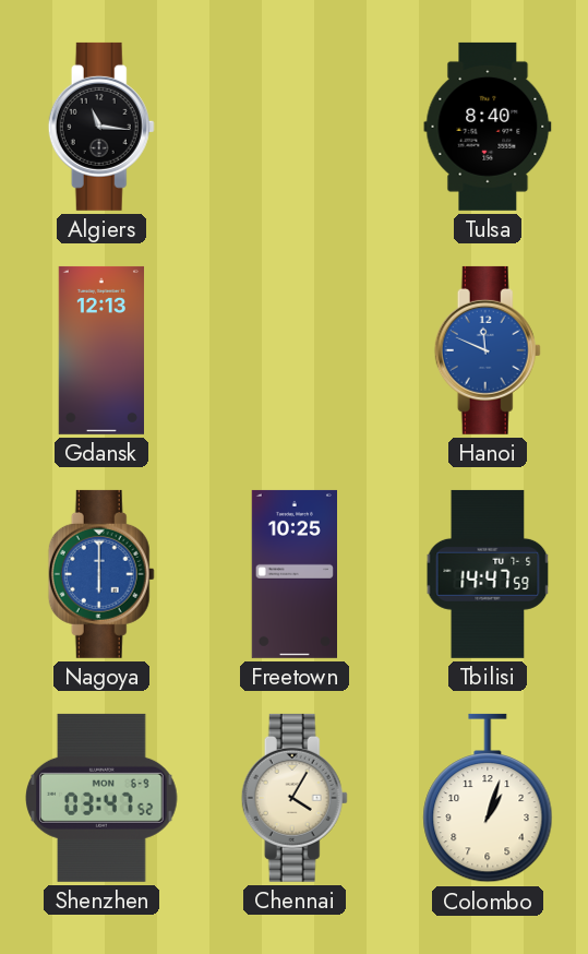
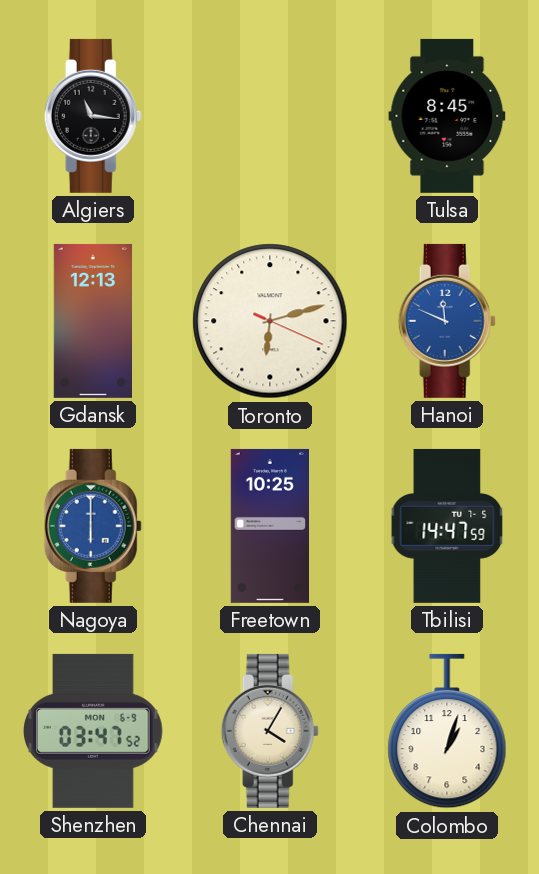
Tulsa: 8:40 -> 8:45 (447, 116)
Toronto: none -> 6:12 (270, 321)
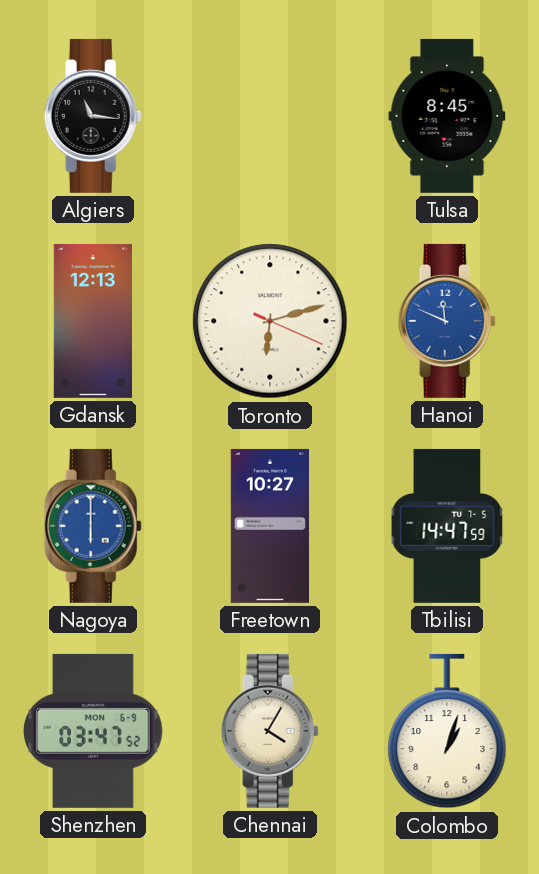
Freetown: 10:25 -> 10:27 (269, 526)
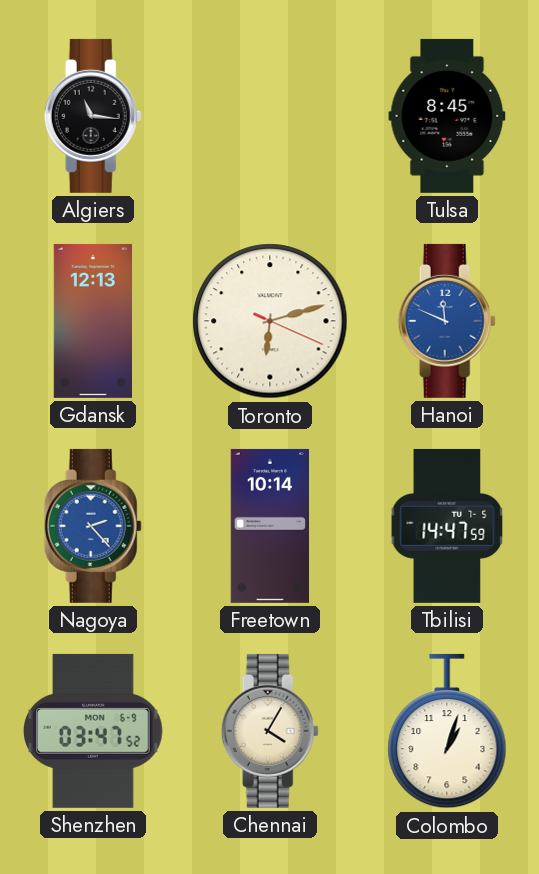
Nagoya: 6:00 -> 2:23 (93, 526)
Freetown: 10:27 -> 10:14 (269, 526)
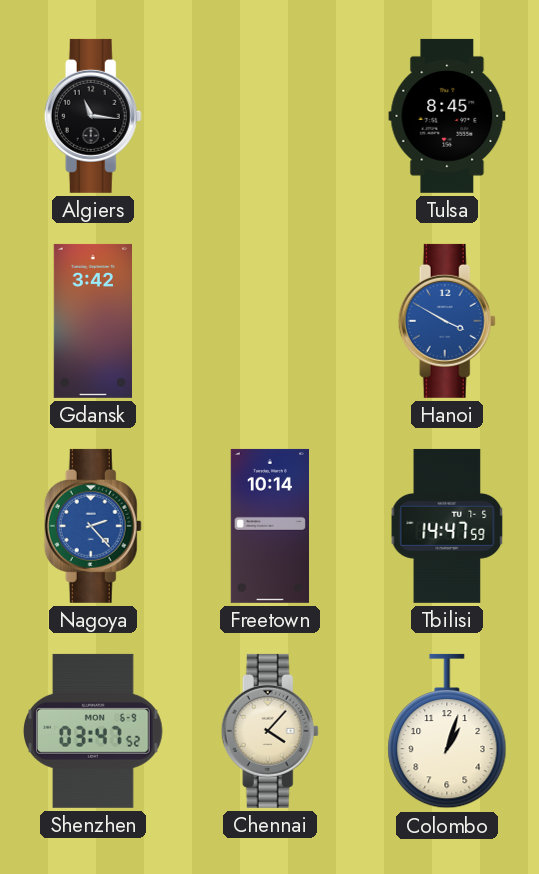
Gdansk: 12:13 -> 3:42 (92, 321)
Toronto: 6:12 -> none (270, 321)
Hanoi: 11:49 -> 3:50 (447, 321)
Chennai: 4:05 -> 4:07 (270, 731)
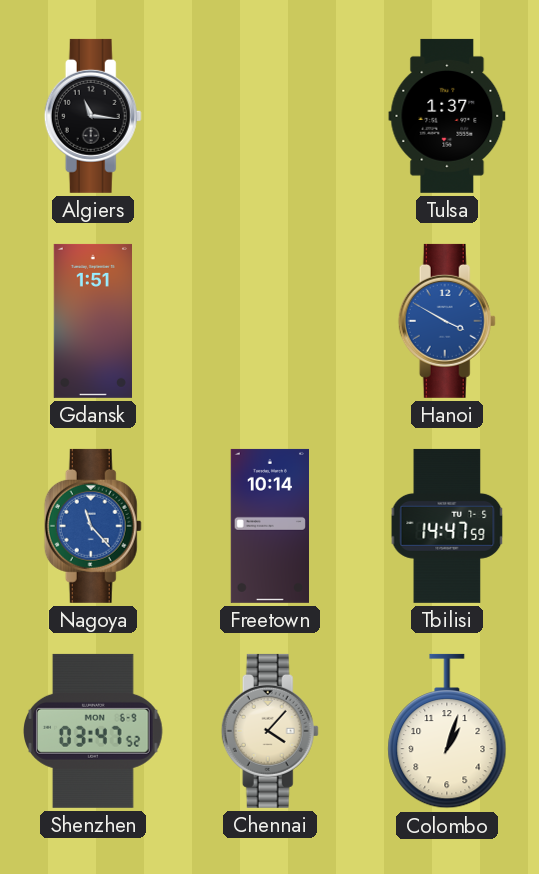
Tulsa: 8:45 -> 1:37 (447, 116)
Gdansk: 3:42 -> 1:51 (92, 321)
Nagoya: 2:23 -> 11:23 (93, 526)
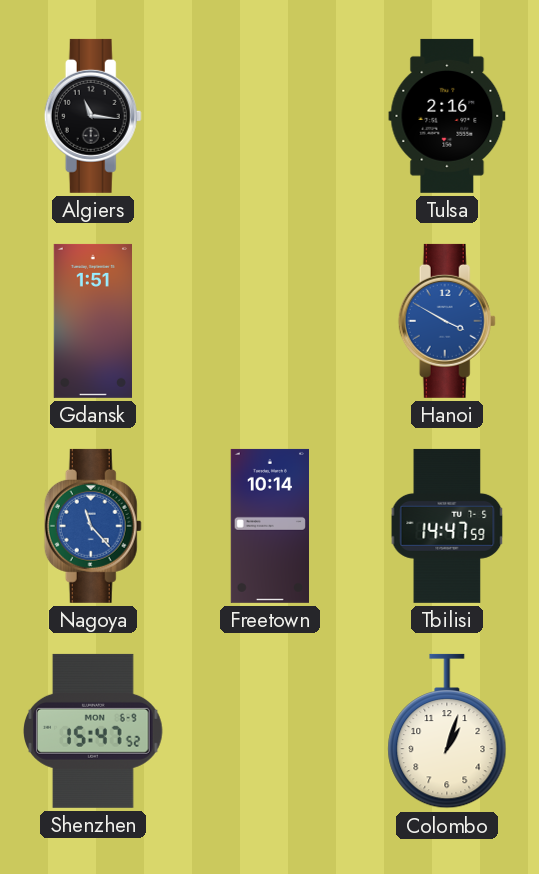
Tulsa: 1:37 -> 2:16 (447, 116)
Shenzhen: 03:47 -> 15:47 (94, 731)
Chennai: 4:07 -> none (270, 731)
